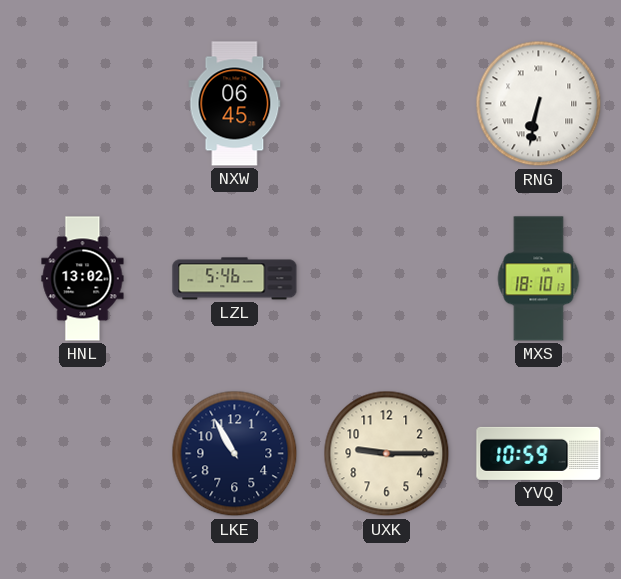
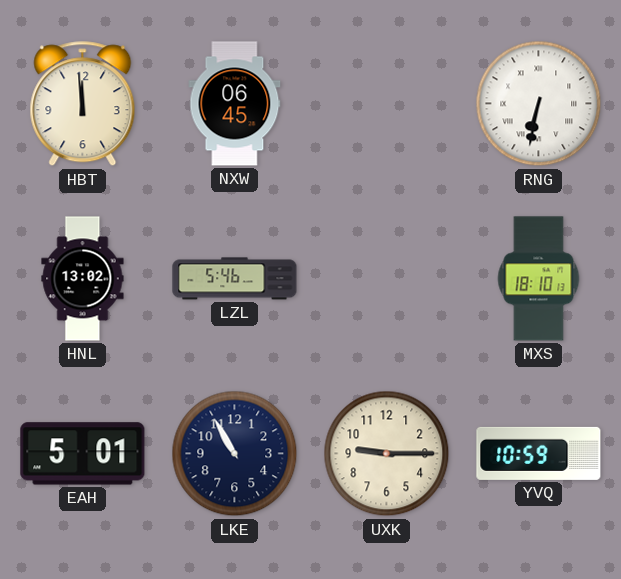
HBT: none -> 11:59 (83, 104)
EAH: none -> 5:01 (83, 454)
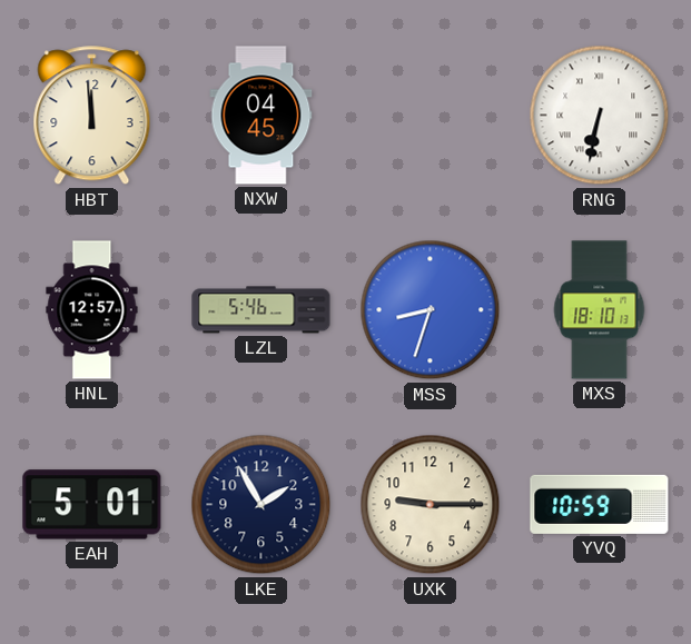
NXW: 06:45 -> 04:45 (261, 116)
HNL: 13:02 -> 12:57 (92, 310)
MSS: none -> 8:33 (431, 310)
LKE: 10:55 -> 1:55 (261, 505)
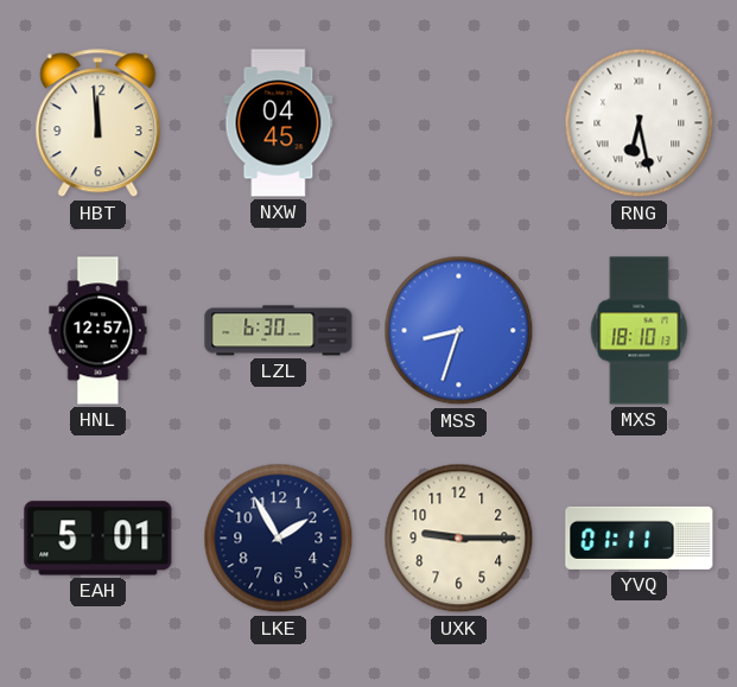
RNG: 6:32 -> 6:28 (640, 123)
LZL: 5:46 -> 6:30 (279, 331)
YVQ: 10:59 -> 01:11 (640, 537)
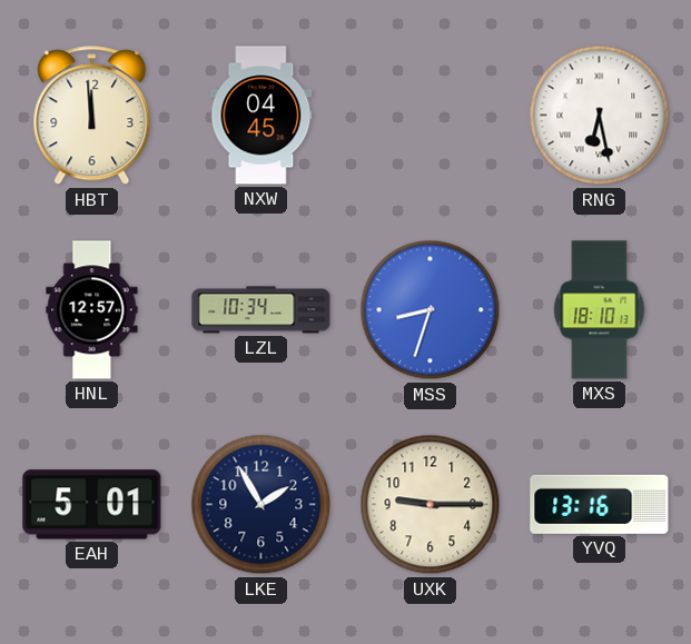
LZL: 6:30 -> 10:34 (261, 310)
YVQ: 01:11 -> 13:16 (600, 504)
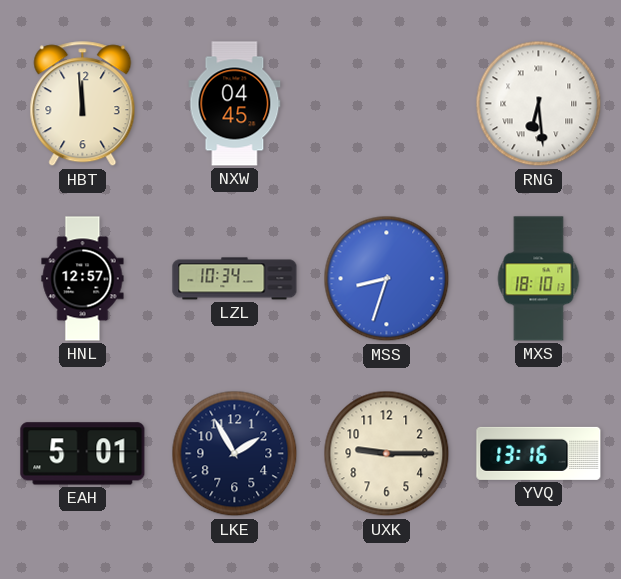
RNG: 6:28 -> 6:29 (539, 104)
